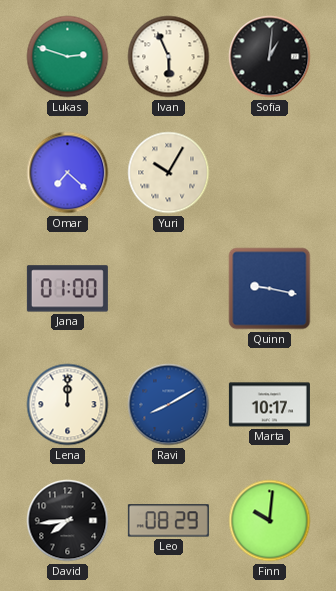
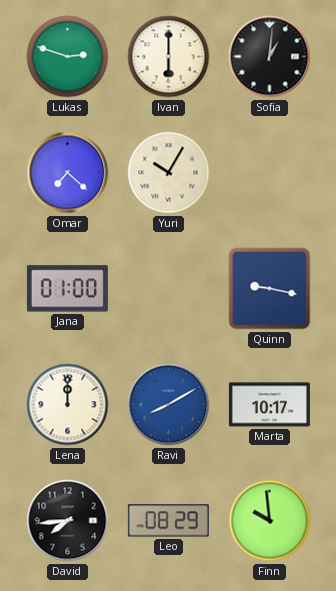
Ivan: 5:56 -> 6:00 (169, 57)
Finn: 10:01 -> 9:59 (270, 521)
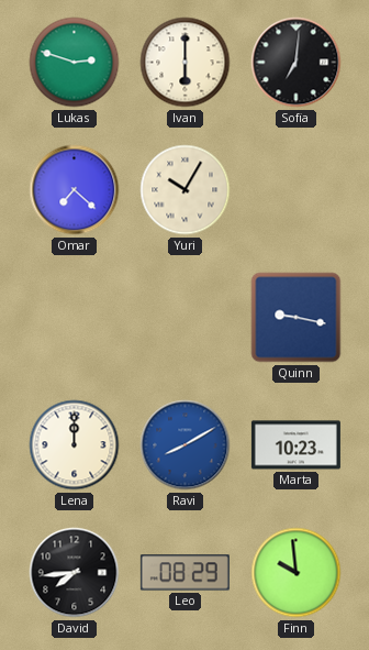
Sofia: 1:01 -> 7:01 (297, 63)
Jana: 01:00 -> none (67, 289)
Marta: 10:17 -> 10:23 (295, 445)
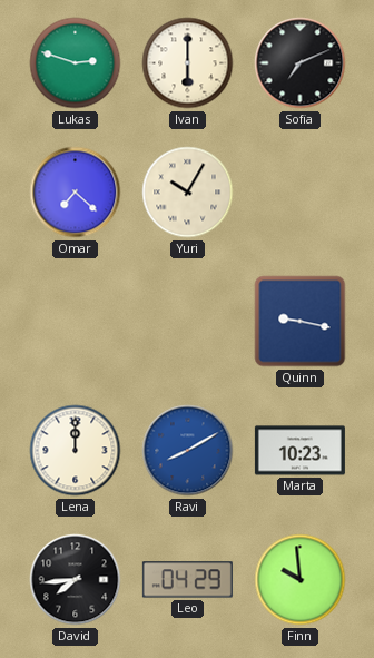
Sofia: 7:01 -> 7:11 (301, 63)
Leo: 08:29 -> 04:29 (187, 580)
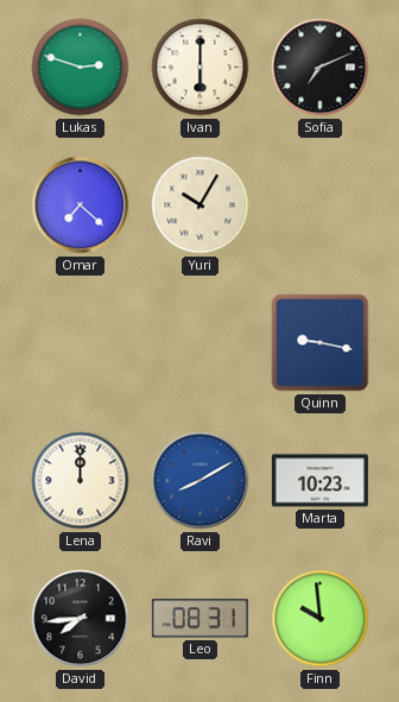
Leo: 04:29 -> 08:31 (199, 619)
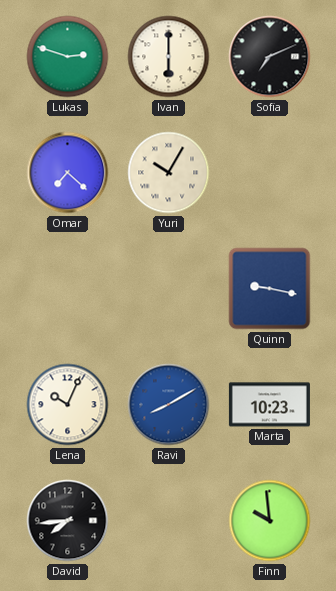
Lena: 12:00 -> 10:04 (68, 405)
Leo: 08:31 -> none (199, 619)
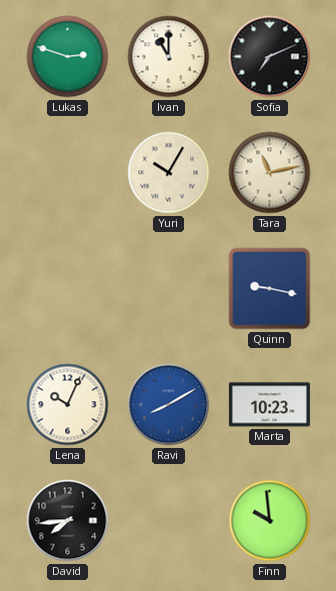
Ivan: 6:00 -> 11:00 (169, 57)
Omar: 7:22 -> none (68, 173)
Tara: none -> 11:13 (270, 173)
